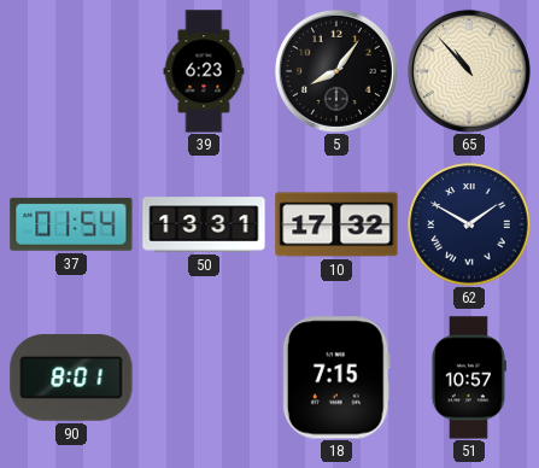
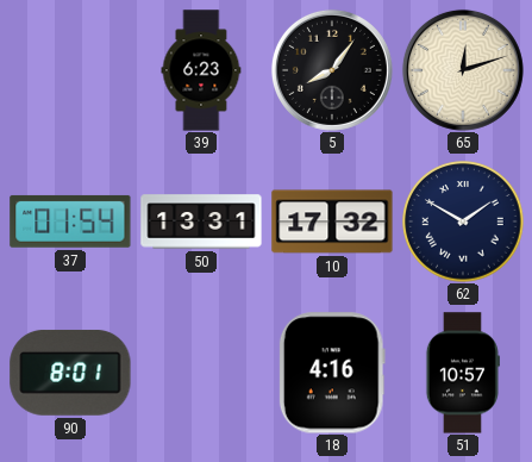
65: 10:53 -> 12:12 (463, 70)
18: 7:15 -> 4:16 (332, 373)
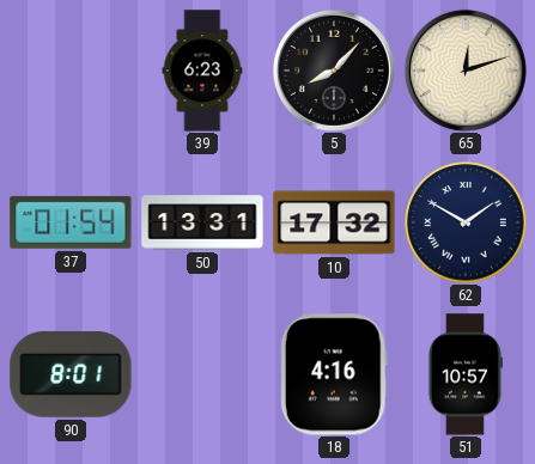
5: 8:06 -> 8:07 (334, 71)
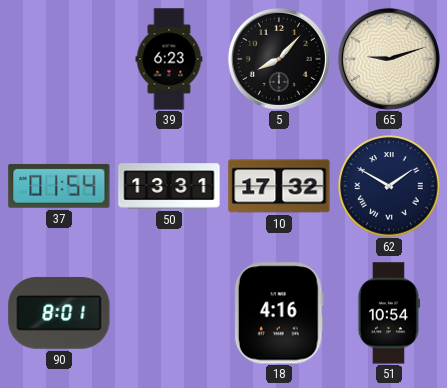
65: 12:12 -> 9:12 (389, 59)
51: 10:57 -> 10:54 (388, 313)
